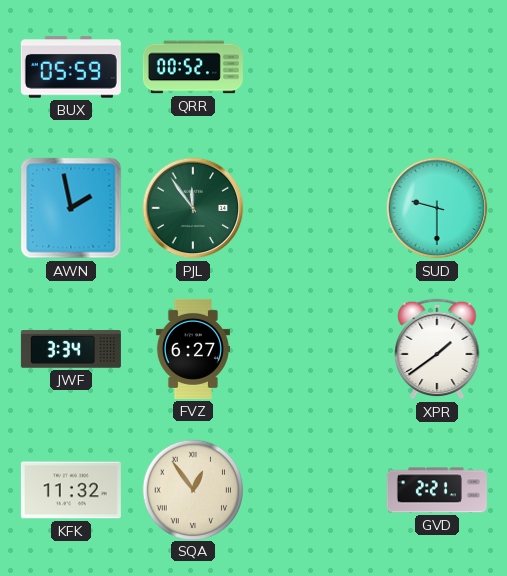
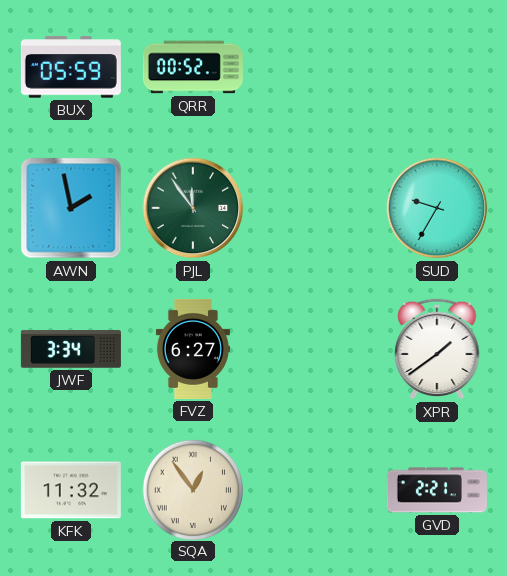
SUD: 9:30 -> 9:35 (437, 208)
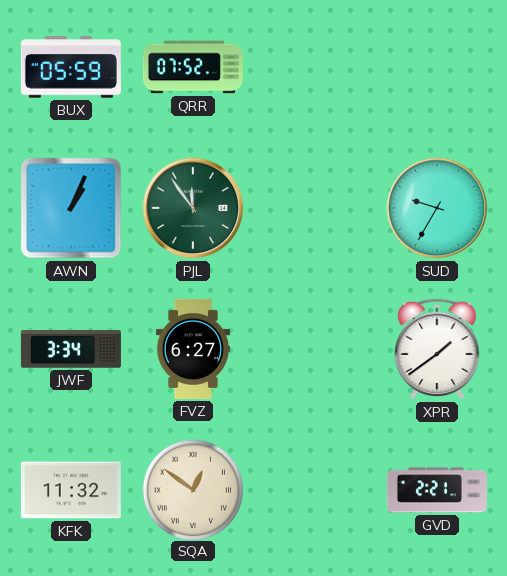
QRR: 00:52 -> 07:52 (193, 67)
AWN: 1:58 -> 1:04 (71, 208)
SQA: 12:54 -> 12:51 (192, 489)
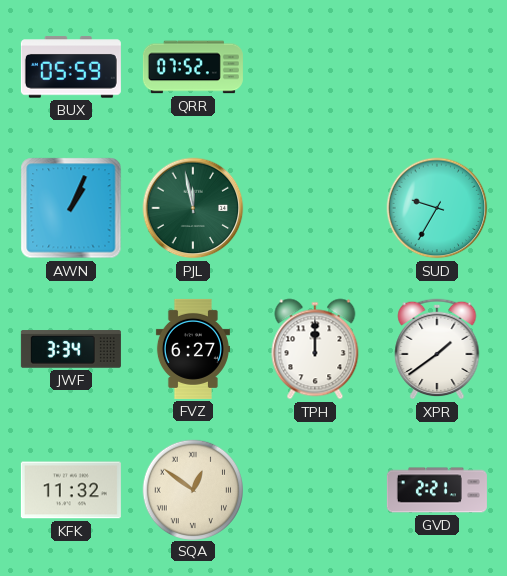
PJL: 11:54 -> 11:58 (193, 208)
TPH: none -> 12:00 (315, 349)
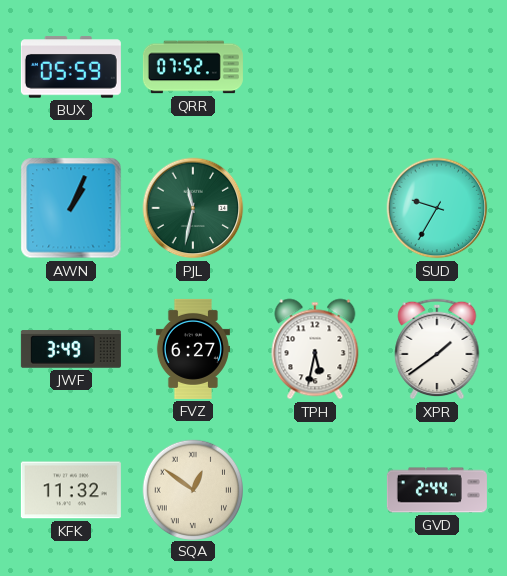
PJL: 11:58 -> 11:32 (193, 208)
JWF: 3:34 -> 3:49 (71, 349)
TPH: 12:00 -> 5:32 (315, 349)
GVD: 2:21 -> 2:44 (437, 490)
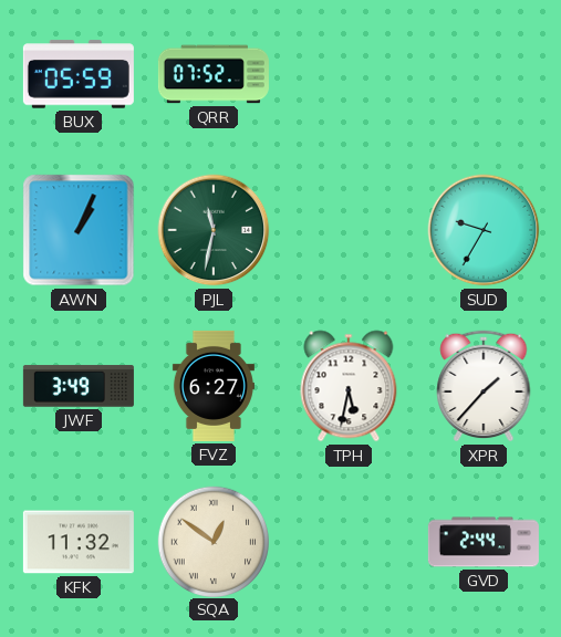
XPR: 1:39 -> 1:37 (484, 386)
